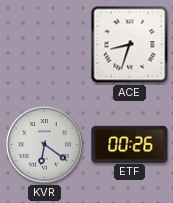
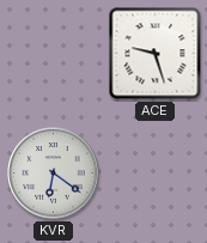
ACE: 8:33 -> 9:27 (156, 54)
ETF: 00:26 -> none (130, 144)
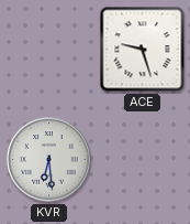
KVR: 6:21 -> 6:29 (49, 160)
